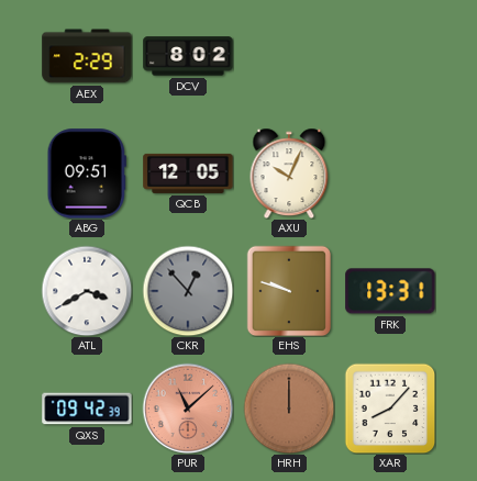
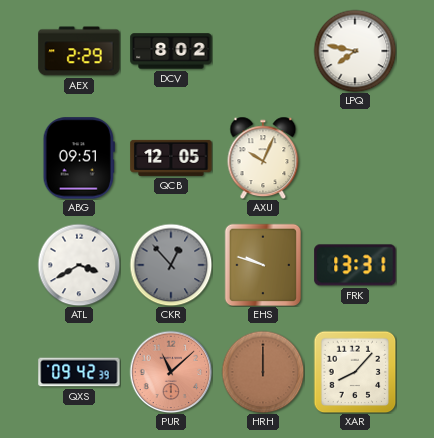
LPQ: none -> 7:47 (355, 51)
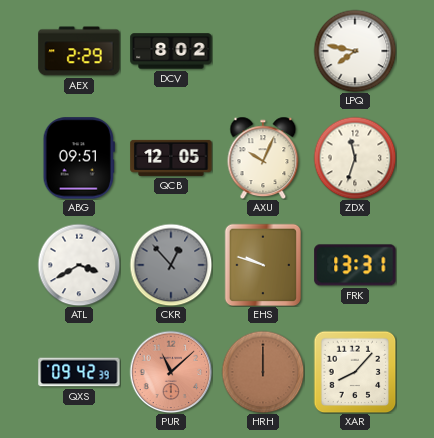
ZDX: none -> 11:33 (355, 158)
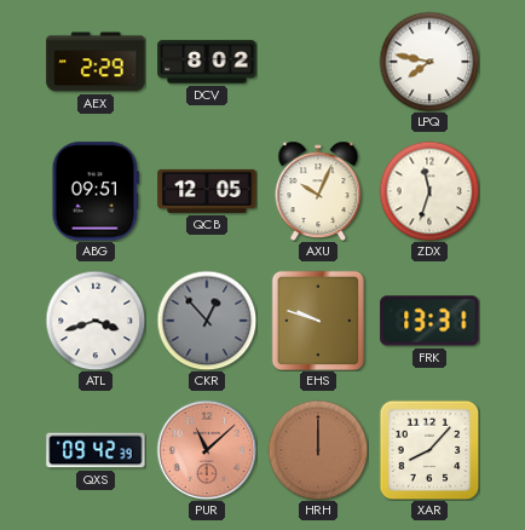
ATL: 3:40 -> 3:42 (96, 321)
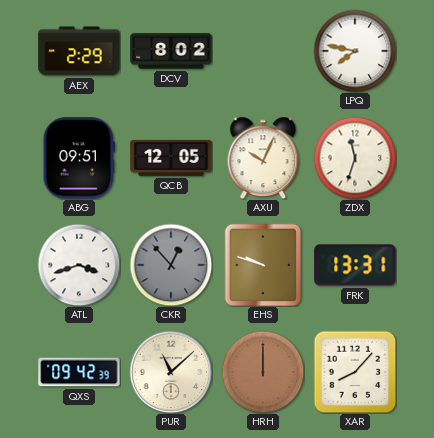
PUR dial: salmon -> cream (171, 372)
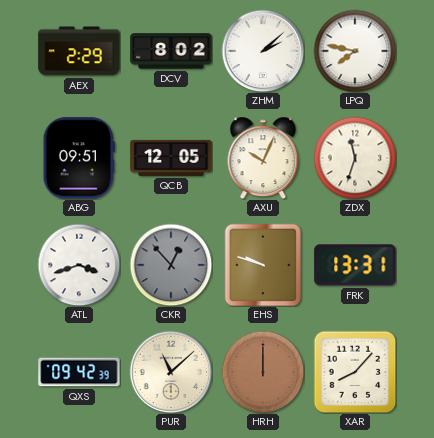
ZHM: none -> 2:08 (263, 51)
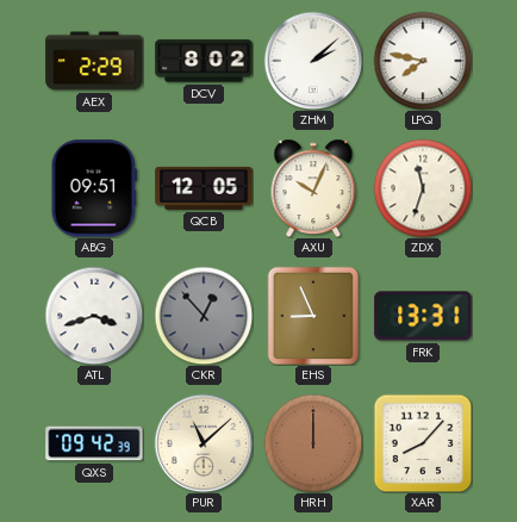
EHS: 9:48 -> 8:56 (313, 316)
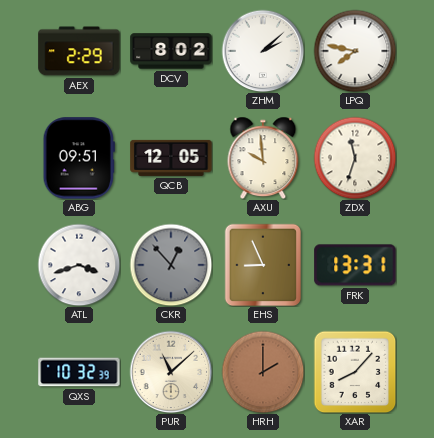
AXU: 10:04 -> 9:59 (263, 158)
QXS: 09:42 -> 10:32 (79, 372)
HRH: 12:00 -> 2:00 (263, 372)
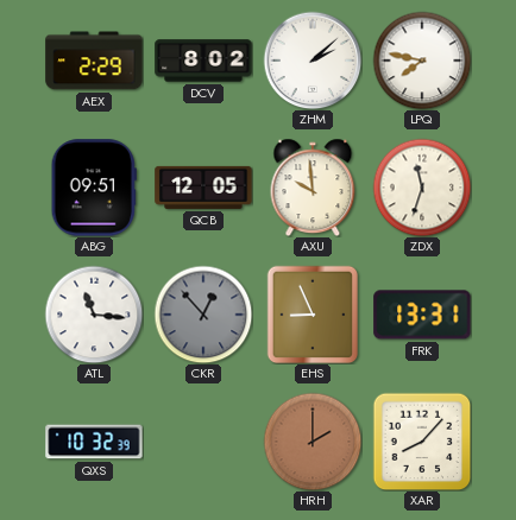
ATL: 3:42 -> 11:16 (94, 315)
PUR: 11:08 -> none (171, 372)
